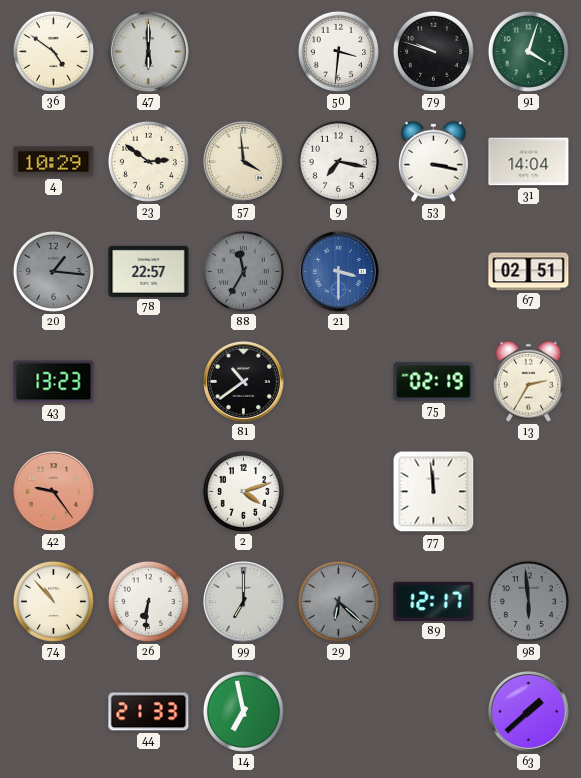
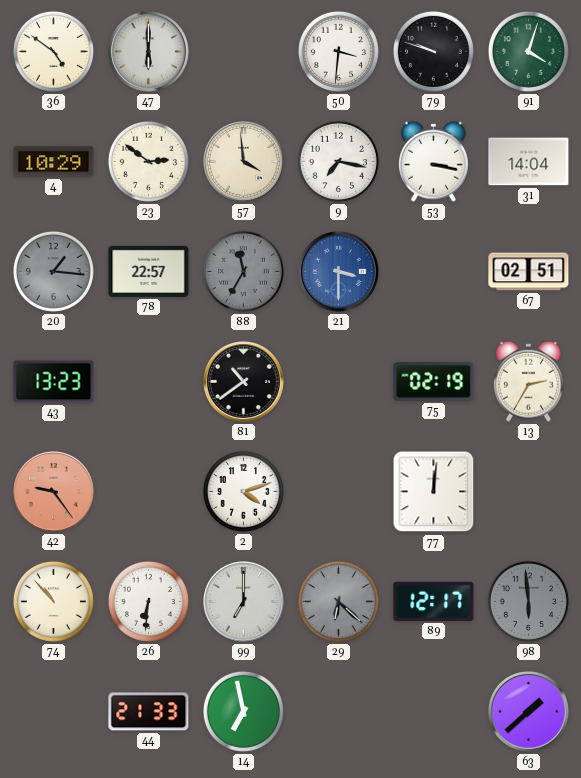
77: 11:59 -> 12:01 (434, 492)
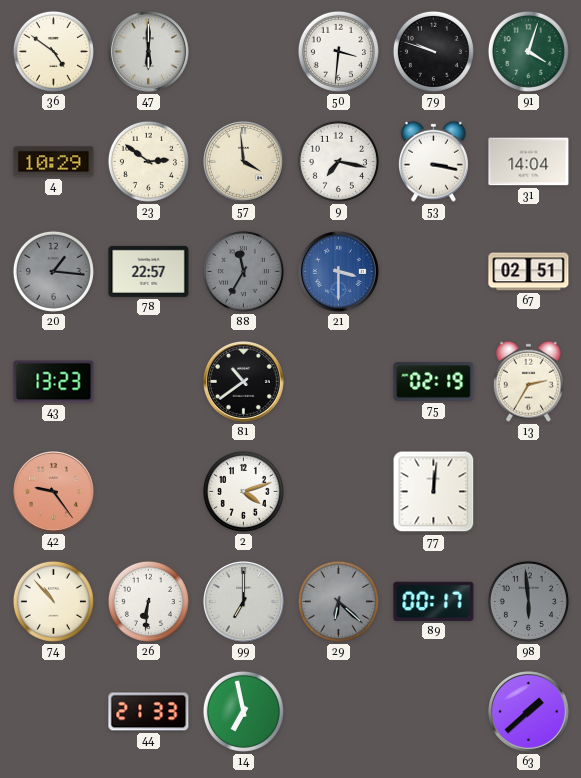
89: 12:17 -> 00:17 (434, 601)
